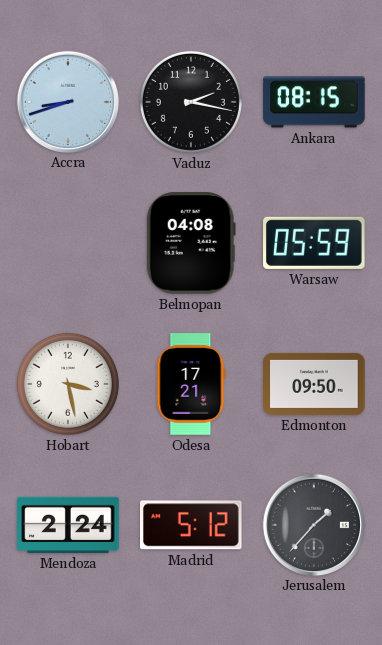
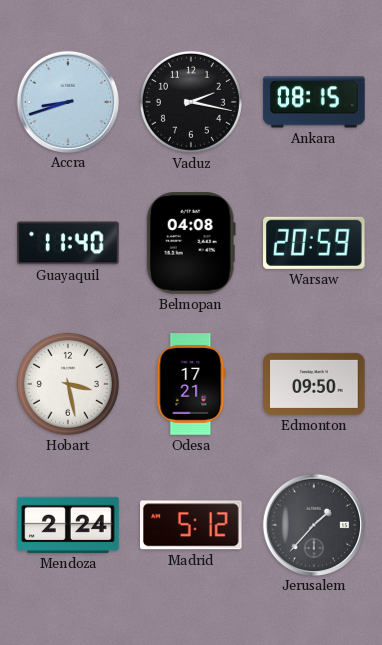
Guayaquil: none -> 11:40 (68, 243)
Warsaw: 05:59 -> 20:59 (314, 243)
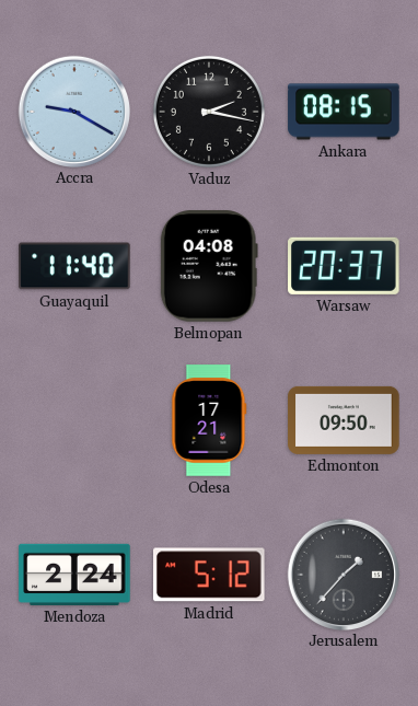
Accra: 8:42 -> 9:20 (73, 111)
Warsaw: 20:59 -> 20:37 (344, 266)
Hobart: 3:28 -> none (68, 384)
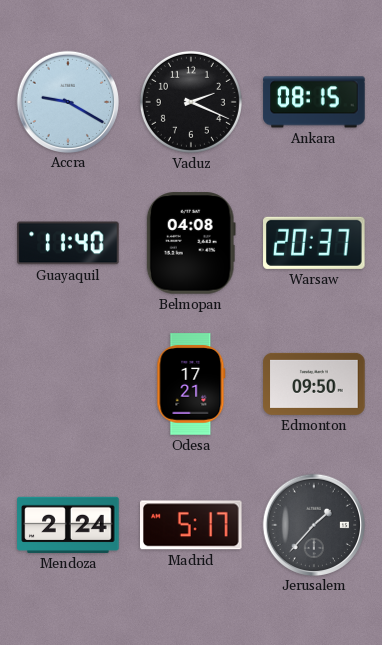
Vaduz: 2:17 -> 2:19 (191, 102)
Madrid: 5:12 -> 5:17 (192, 525)
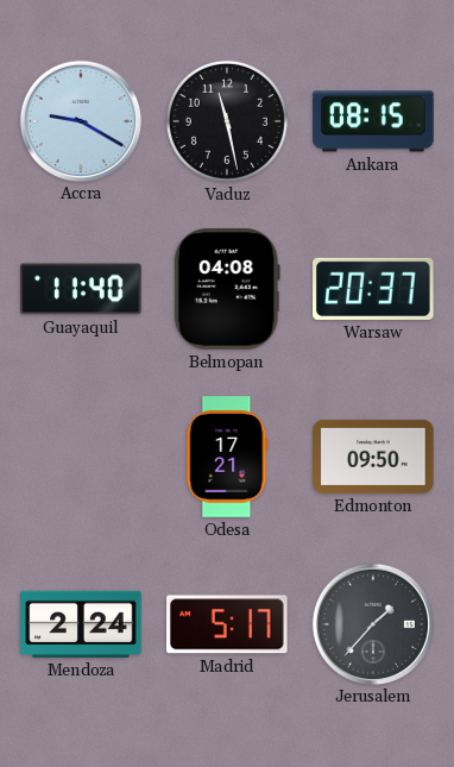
Vaduz: 2:19 -> 11:28 (227, 121)
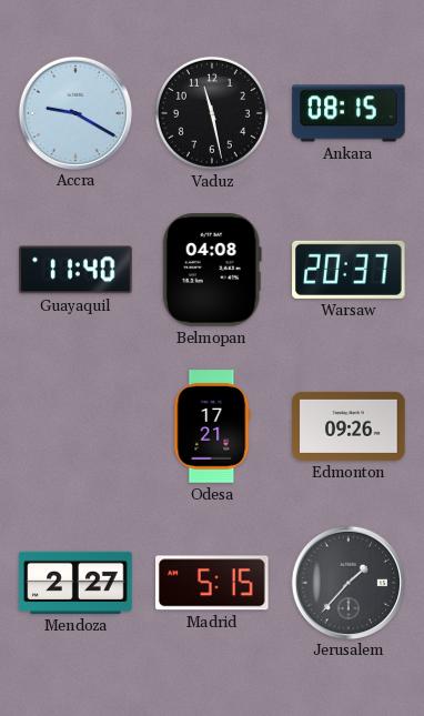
Edmonton: 09:50 -> 09:26 (349, 426)
Mendoza: 2:24 -> 2:27 (75, 583)
Madrid: 5:17 -> 5:15 (213, 583)
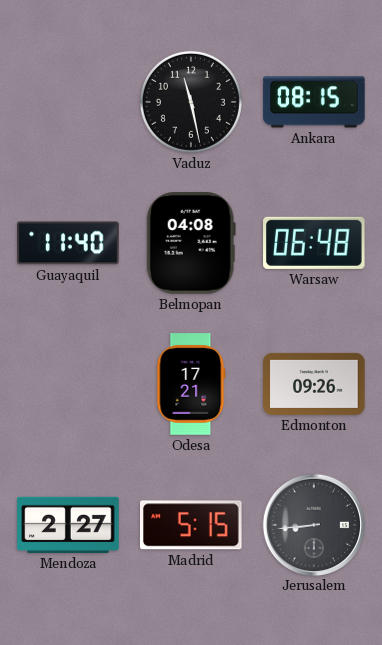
Accra: 9:20 -> none (74, 112)
Warsaw: 20:37 -> 06:48 (314, 243)
Jerusalem: 1:37 -> 8:44 (313, 524)
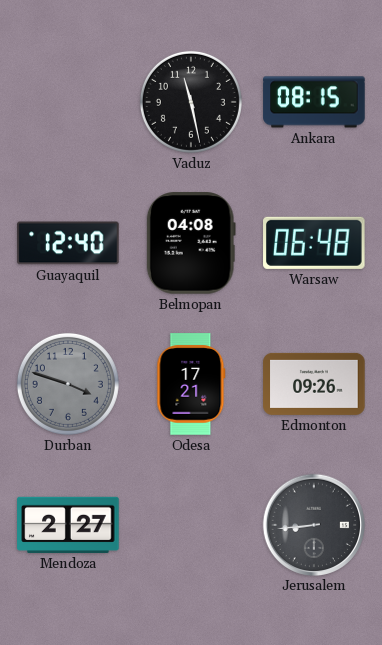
Guayaquil: 11:40 -> 12:40 (68, 243)
Durban: none -> 3:48 (68, 384)
Madrid: 5:15 -> none (192, 525)
